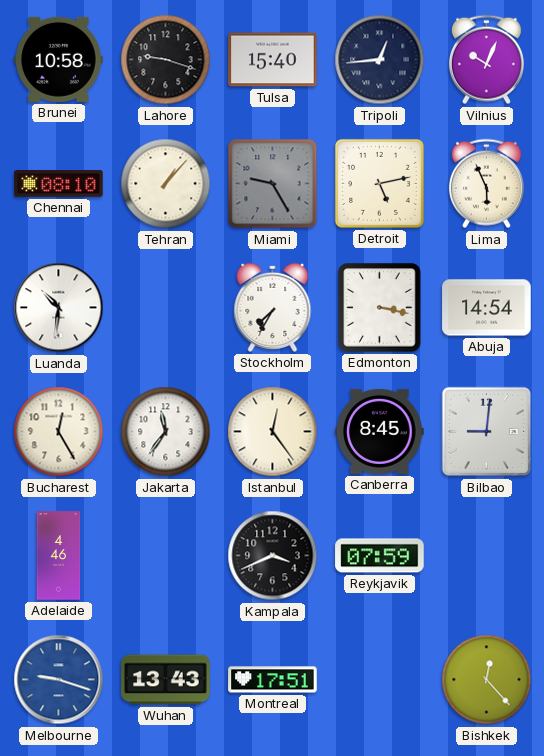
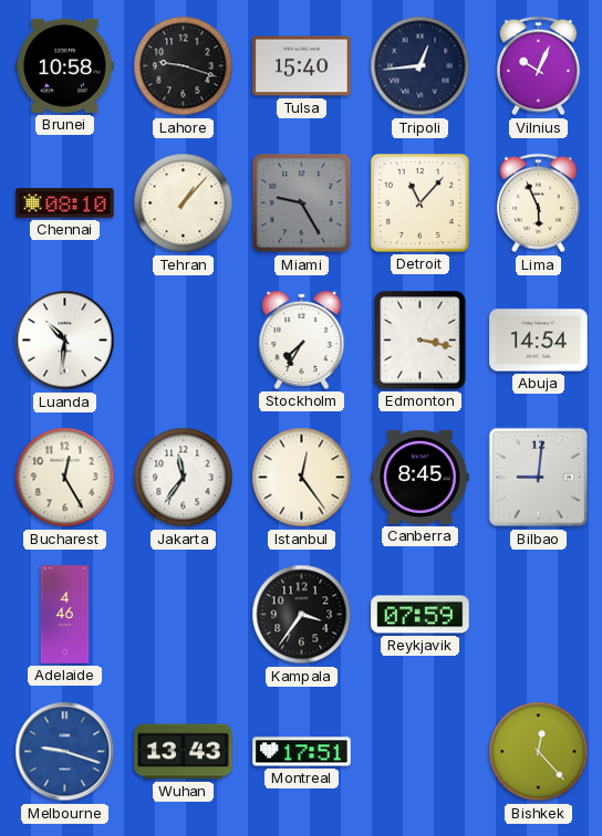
Detroit: 5:13 -> 11:07 (419, 202)
Kampala: 3:41 -> 3:36 (302, 615)
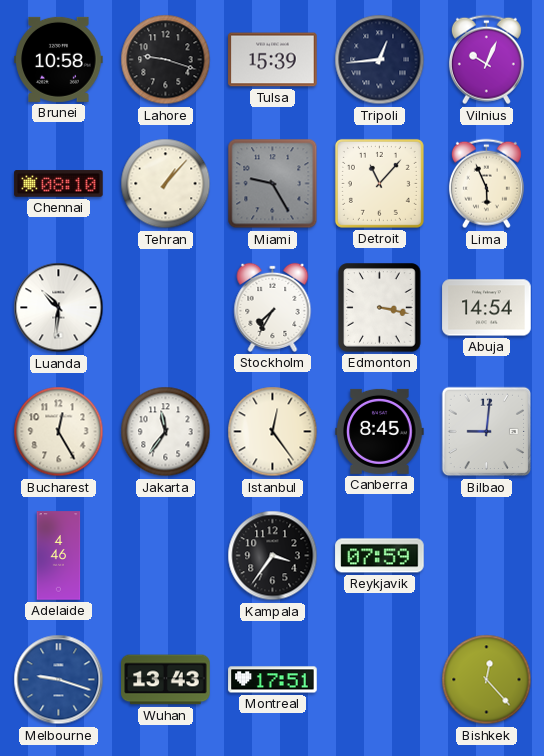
Tulsa: 15:40 -> 15:39 (273, 60)
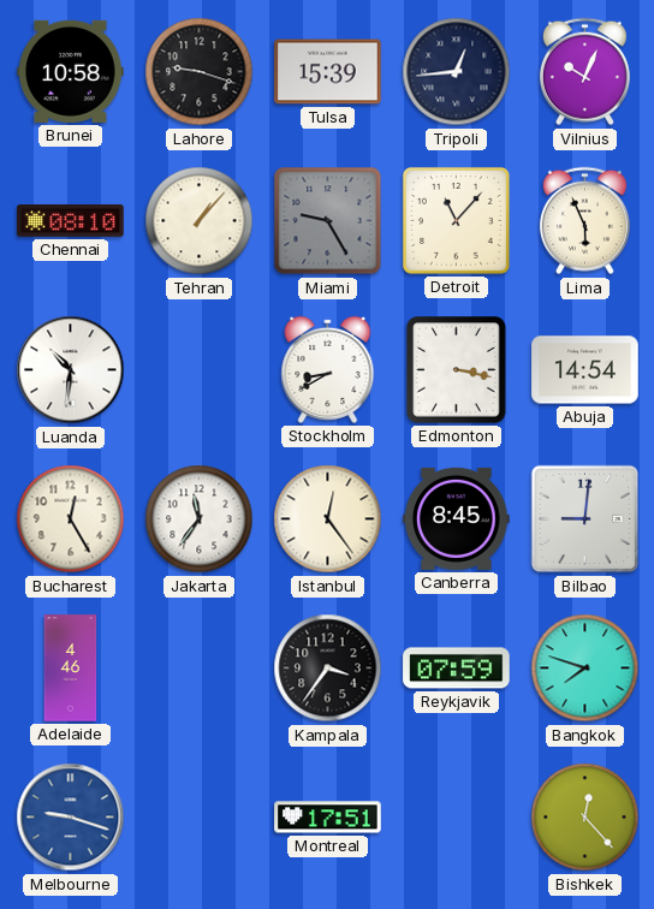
Stockholm: 7:35 -> 8:40 (328, 369)
Bangkok: none -> 7:48 (585, 669)
Wuhan: 13:43 -> none (166, 680)
